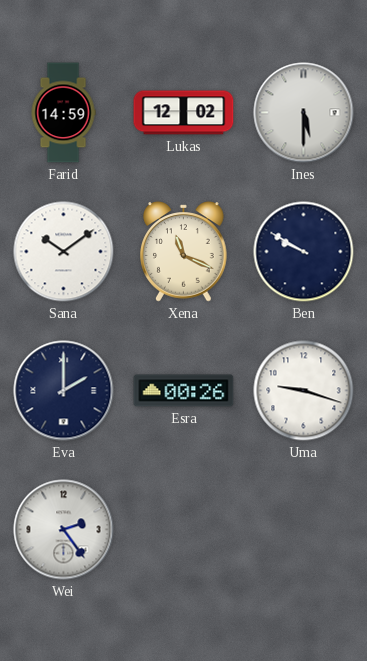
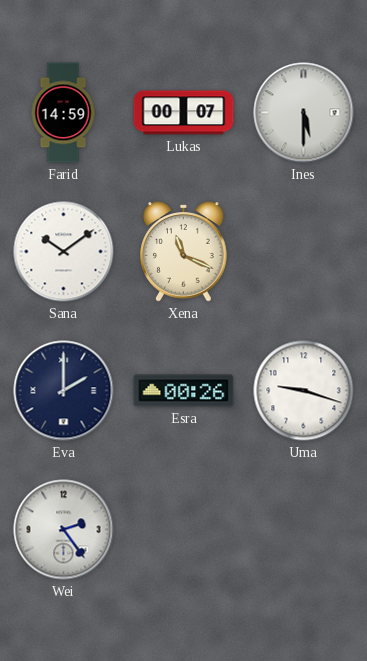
Lukas: 12:02 -> 00:07 (184, 113)
Ben: 9:50 -> none (304, 252)
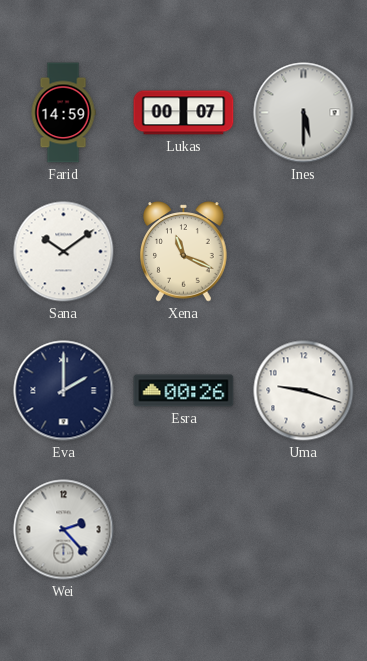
Wei: 2:24 -> 2:23 (64, 530)
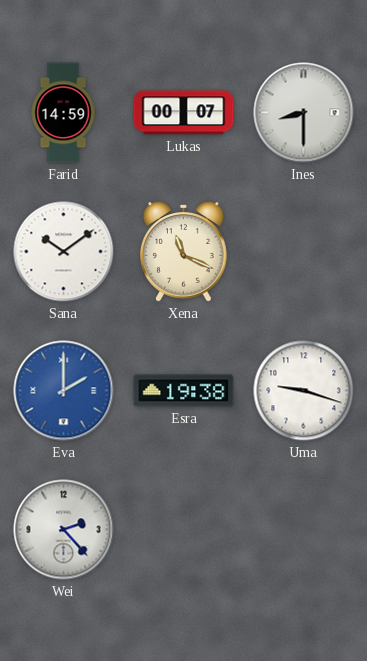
Ines: 5:30 -> 8:30 (304, 113)
Eva dial: navy -> blue (64, 391)
Esra: 00:26 -> 19:38 (184, 391)
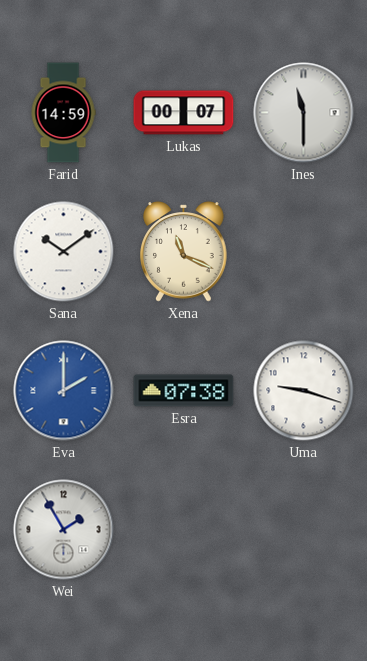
Ines: 8:30 -> 11:30 (304, 113)
Esra: 19:38 -> 07:38 (184, 391)
Wei: 2:23 -> 1:55 (64, 530)
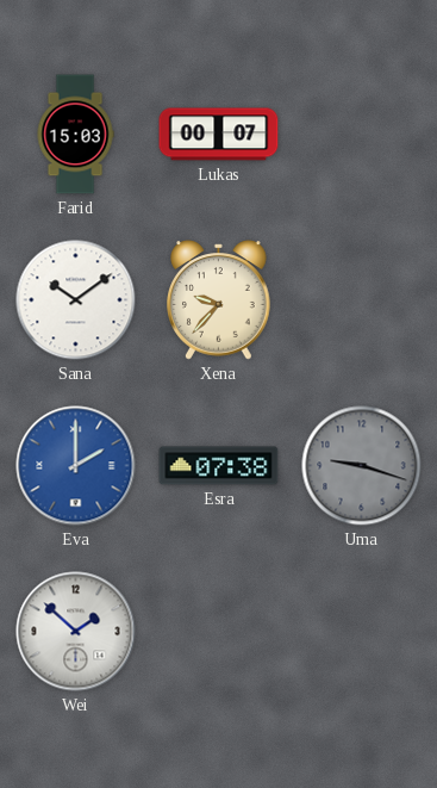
Farid: 14:59 -> 15:03 (75, 135)
Ines: 11:30 -> none (304, 113)
Xena: 11:19 -> 9:37 (219, 300)
Uma dial: white -> grey (362, 466)
Wei: 1:55 -> 1:52 (76, 632)
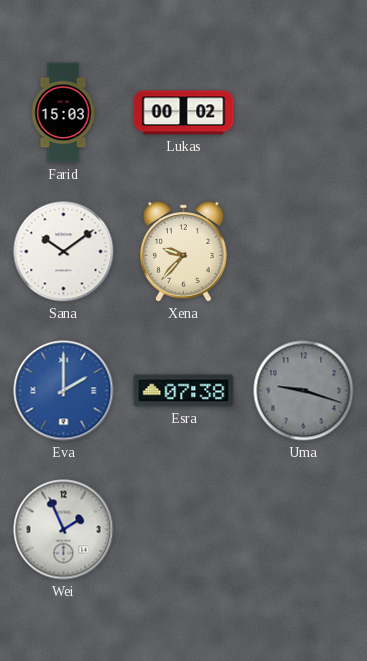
Lukas: 00:07 -> 00:02 (184, 113)
Wei: 1:52 -> 1:56 (64, 530)
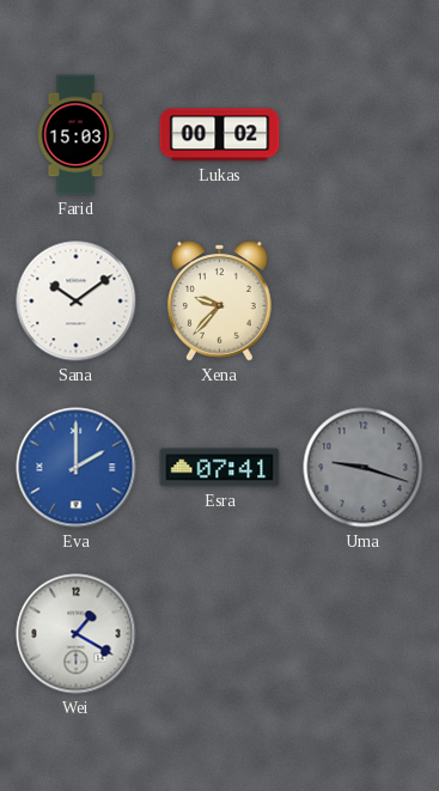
Esra: 07:38 -> 07:41 (220, 468)
Wei: 1:56 -> 1:20 (77, 634)
